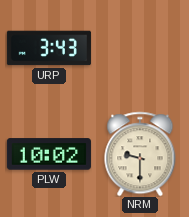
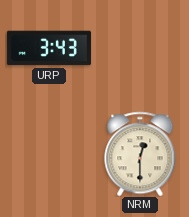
PLW: 10:02 -> none (49, 154)
NRM: 9:30 -> 12:30 (140, 154)
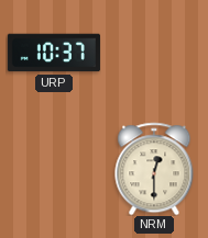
URP: 3:43 -> 10:37 (54, 53)
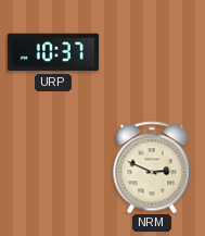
NRM: 12:30 -> 2:49 (152, 167)
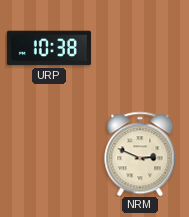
URP: 10:37 -> 10:38 (49, 48)
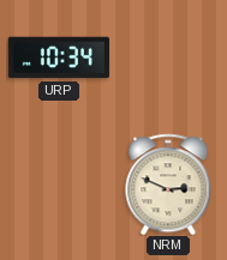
URP: 10:38 -> 10:34 (59, 58)
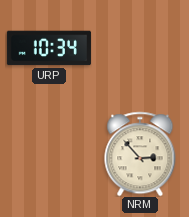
NRM: 2:49 -> 2:53 (140, 154)
